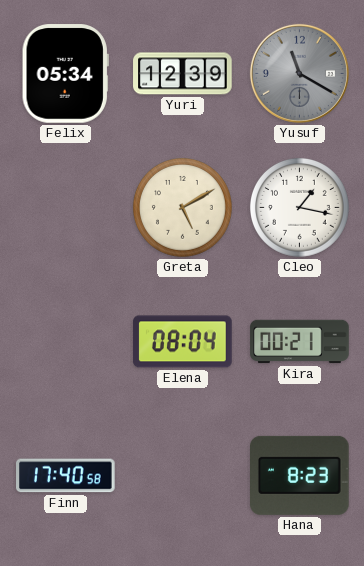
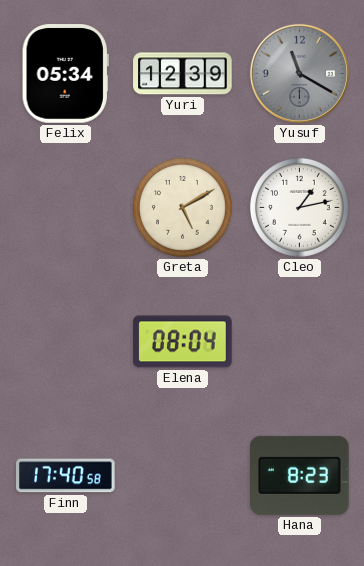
Cleo: 1:17 -> 1:13 (299, 207)
Kira: 00:21 -> none (300, 342)
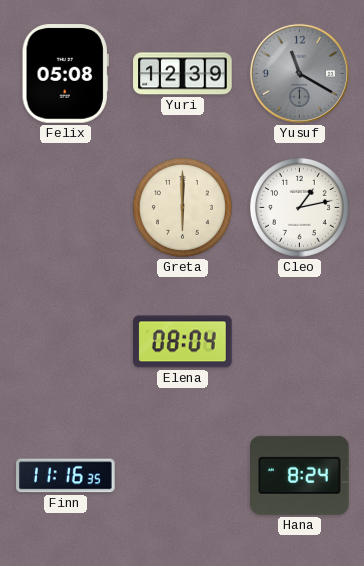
Felix: 05:34 -> 05:08 (65, 74)
Greta: 5:10 -> 6:00 (182, 207)
Finn: 17:40 -> 11:16 (66, 476)
Hana: 8:23 -> 8:24 (300, 475)
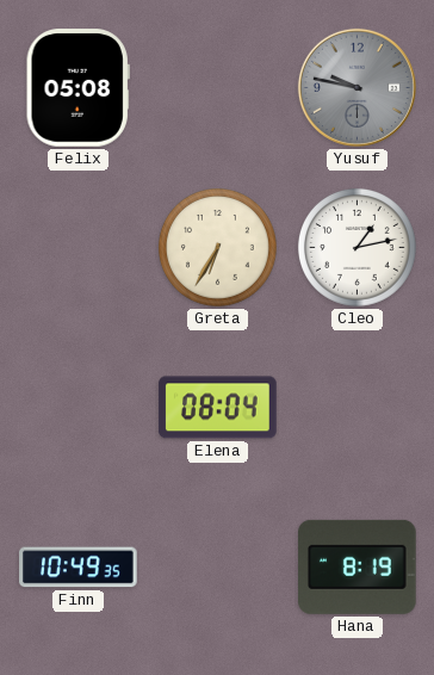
Yuri: 12:39 -> none (183, 74)
Yusuf: 11:20 -> 9:47 (356, 87)
Greta: 6:00 -> 6:35 (217, 247)
Finn: 11:16 -> 10:49 (79, 568)
Hana: 8:24 -> 8:19 (358, 566)
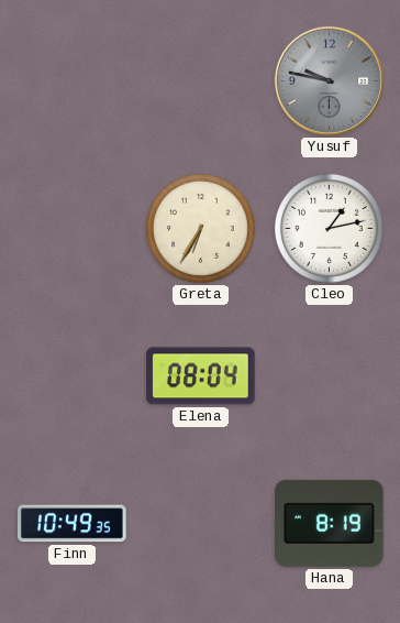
Felix: 05:08 -> none (77, 88)
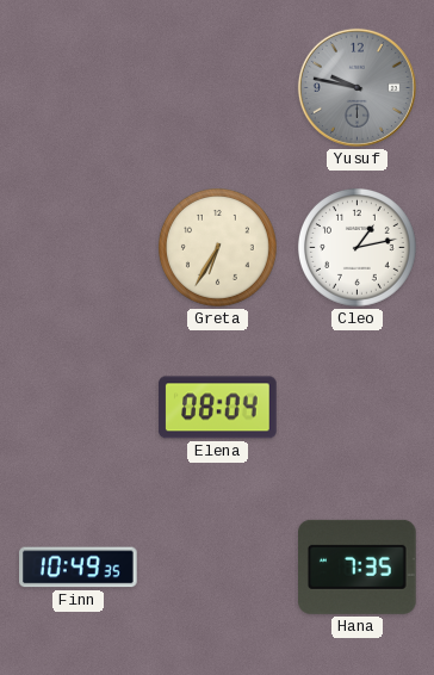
Hana: 8:19 -> 7:35 (358, 566)
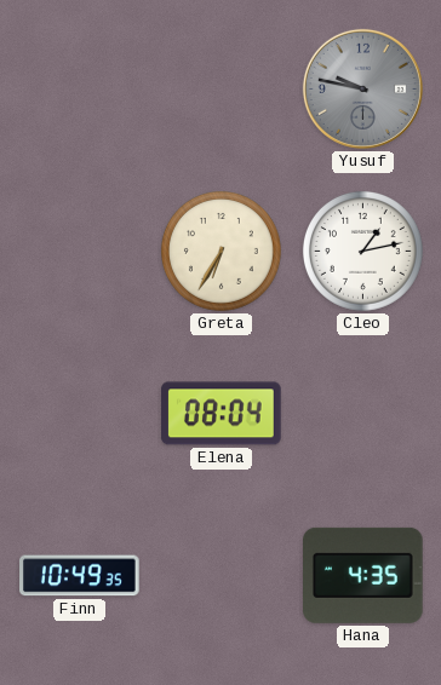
Hana: 7:35 -> 4:35 (363, 575)
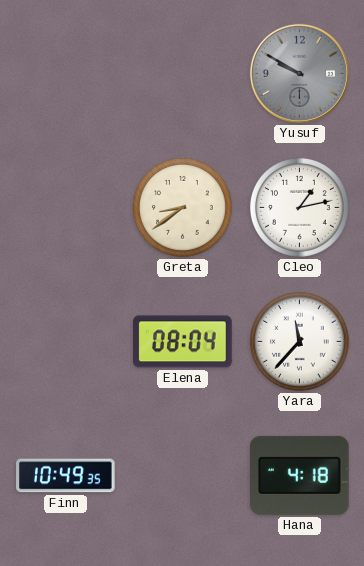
Yusuf: 9:47 -> 9:50 (299, 73)
Greta: 6:35 -> 8:39 (182, 207)
Yara: none -> 11:37 (299, 341)
Hana: 4:35 -> 4:18 (300, 475)
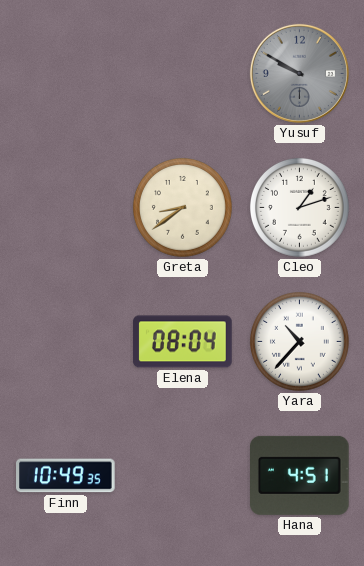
Cleo: 1:13 -> 1:12 (299, 207)
Yara: 11:37 -> 10:37 (299, 341)
Hana: 4:18 -> 4:51 (300, 475)
